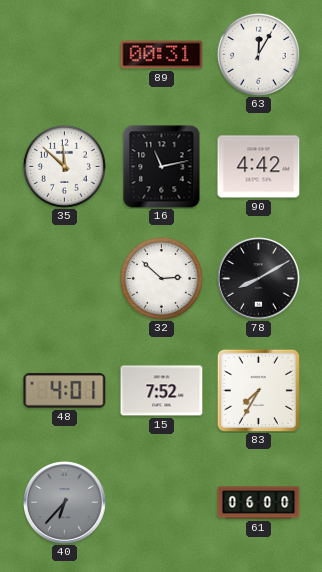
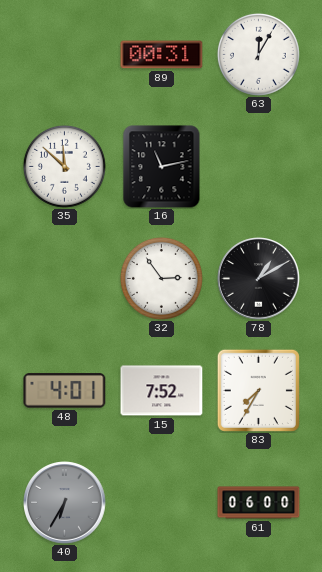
90: 4:42 -> none (259, 167)
32: 2:52 -> 2:54 (161, 278)
78: 8:10 -> 1:10 (259, 279)
40: 6:37 -> 6:35 (65, 503)
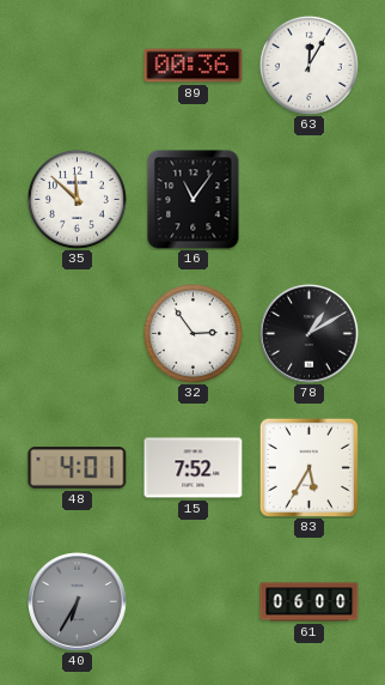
89: 00:31 -> 00:36 (194, 66)
16: 11:13 -> 11:06 (194, 200)
83: 7:35 -> 5:35 (308, 467)
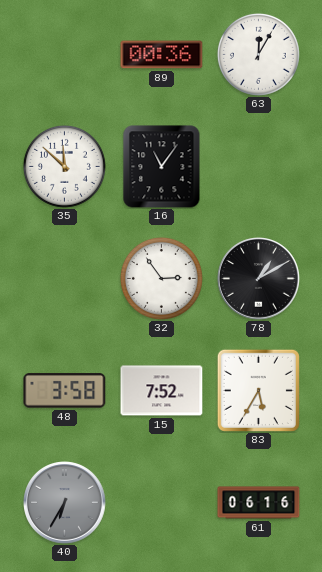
48: 4:01 -> 3:58 (65, 391)
61: 06:00 -> 06:16 (259, 503)
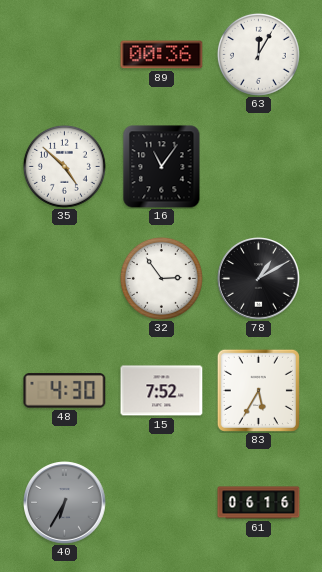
35: 11:52 -> 4:52 (64, 166)
48: 3:58 -> 4:30 (65, 391)
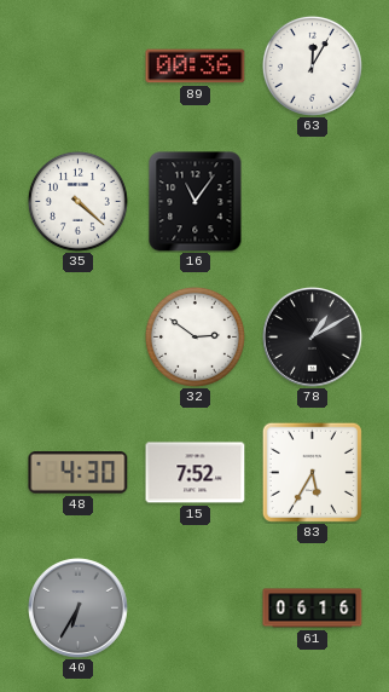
35: 4:52 -> 4:22 (77, 201)
32: 2:54 -> 2:51 (194, 336)
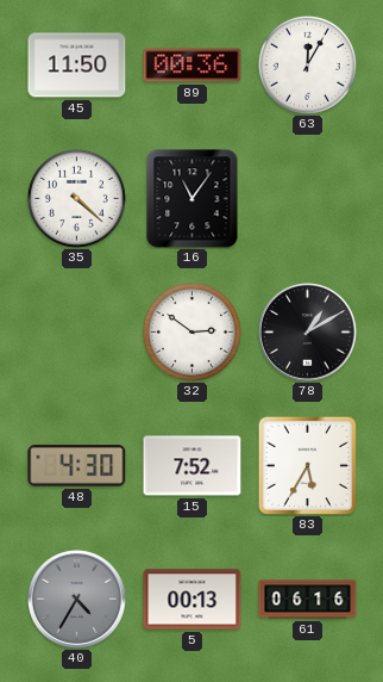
45: none -> 11:50 (77, 66)
40: 6:35 -> 4:35 (77, 600)
5: none -> 00:13 (193, 600)
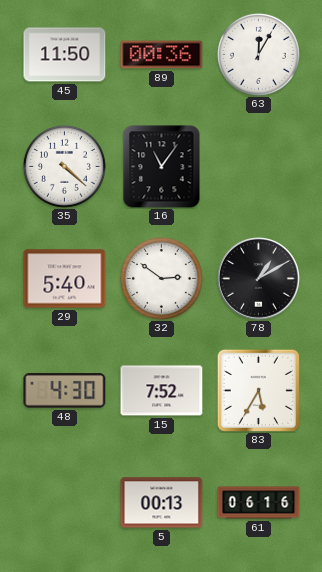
29: none -> 5:40 (65, 279)
40: 4:35 -> none (77, 600)
